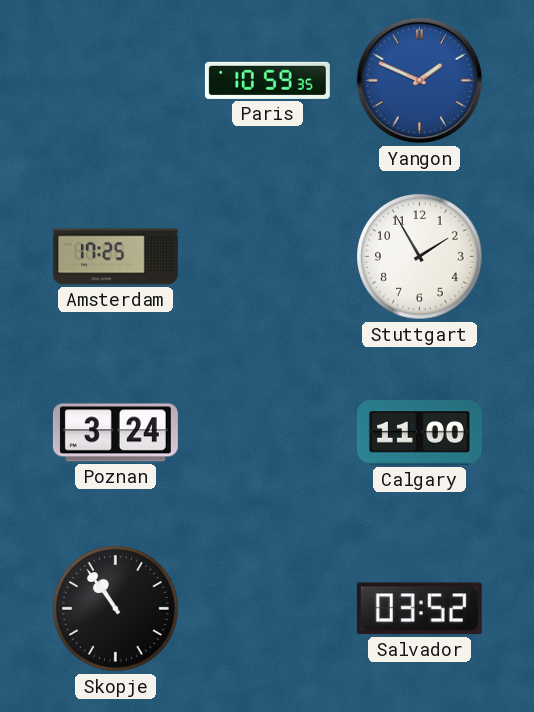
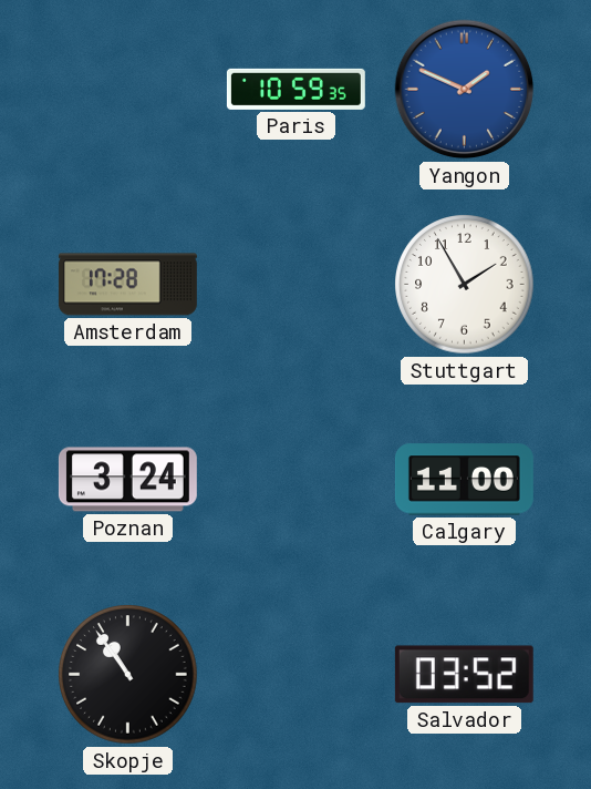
Amsterdam: 17:25 -> 17:28 (127, 285)
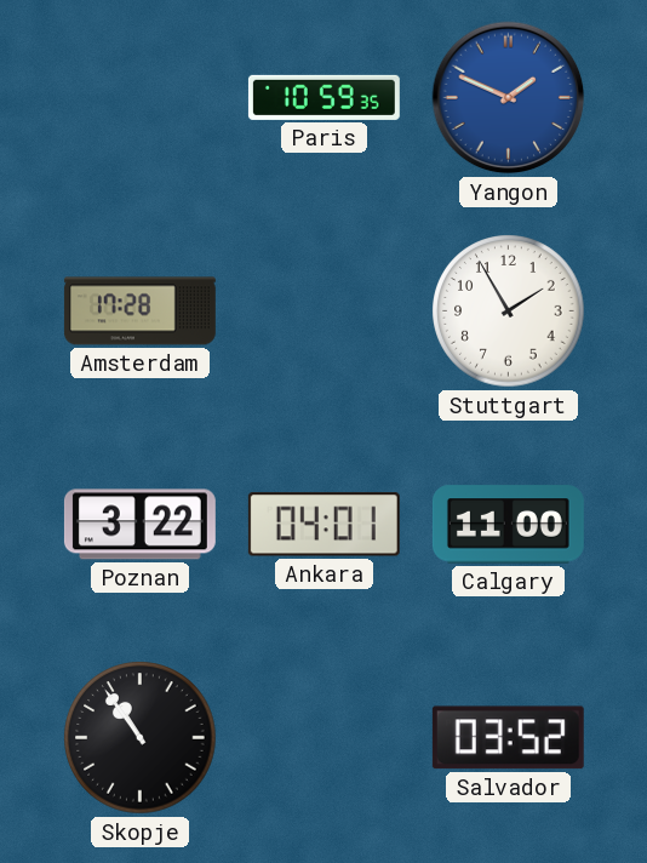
Poznan: 3:24 -> 3:22 (139, 525)
Ankara: none -> 04:01 (323, 525)
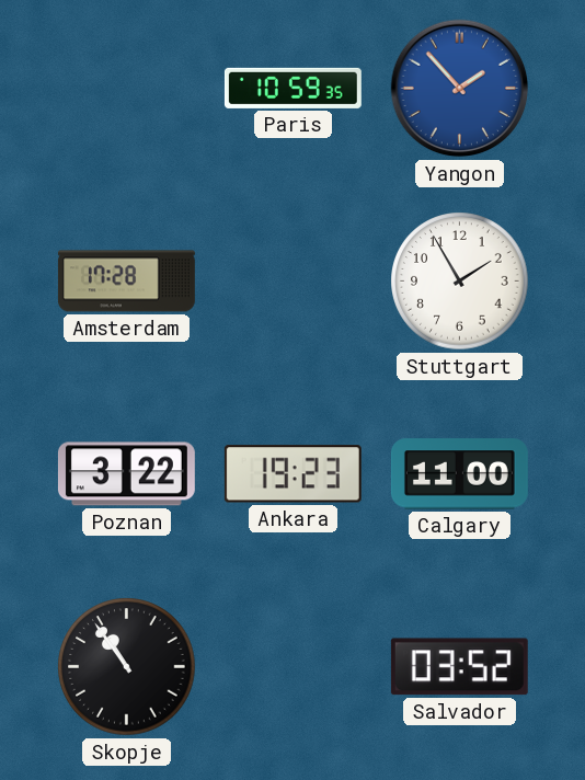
Yangon: 1:49 -> 1:53 (460, 89)
Ankara: 04:01 -> 19:23 (292, 474)
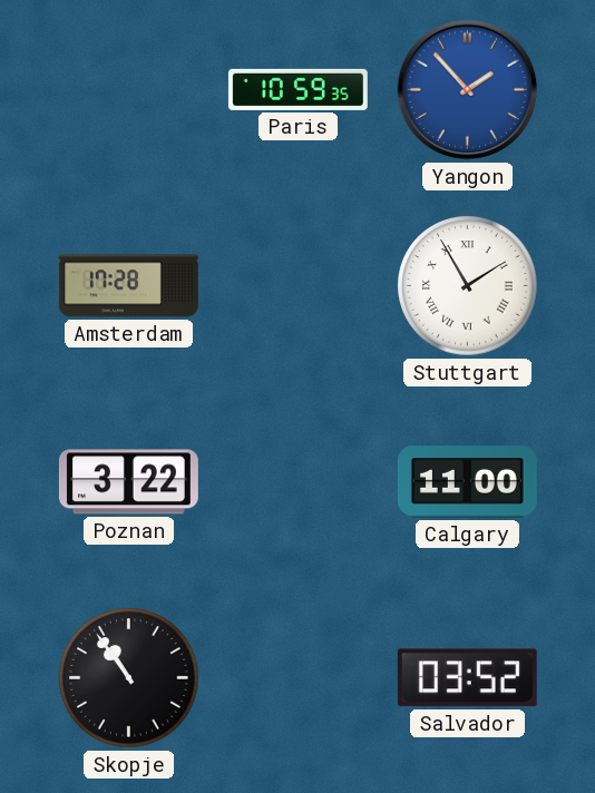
Stuttgart numerals: Arabic -> Roman (468, 286)
Ankara: 19:23 -> none (292, 474)
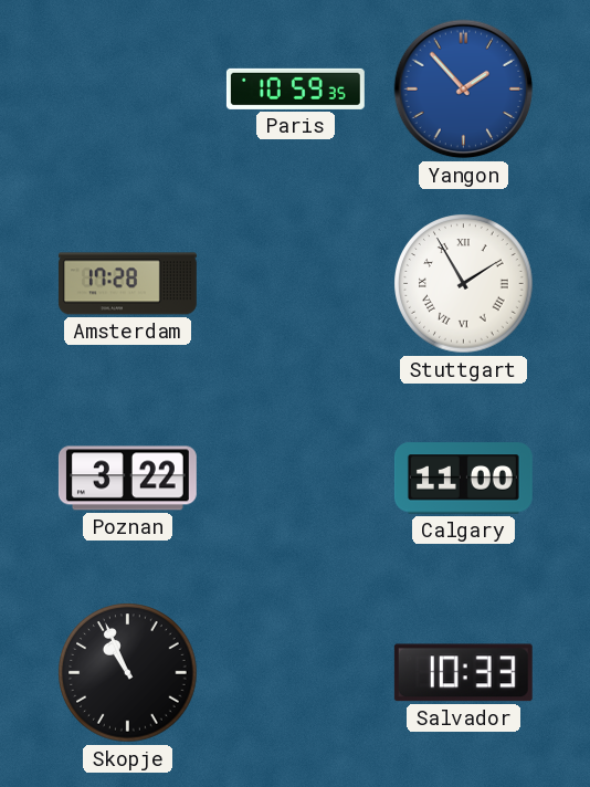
Skopje: 10:54 -> 10:56 (128, 673)
Salvador: 03:52 -> 10:33 (463, 673)
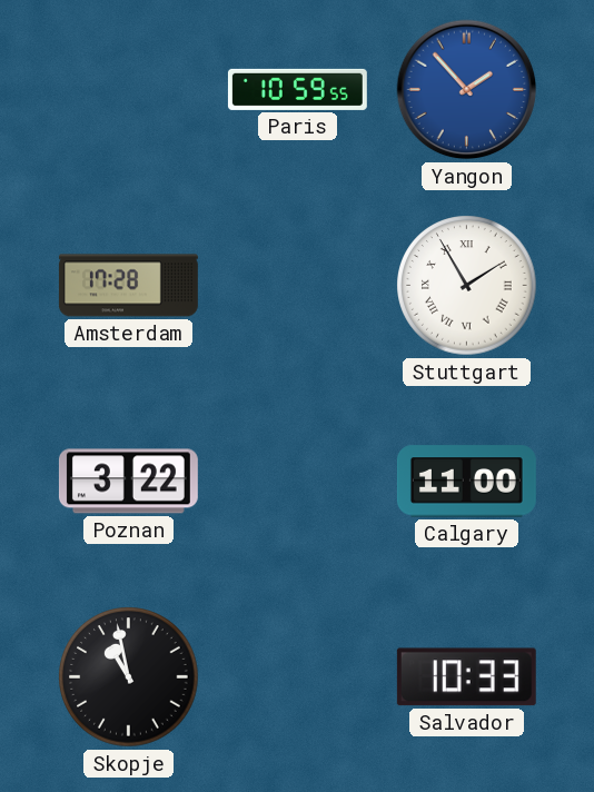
Paris: 10:59:35 -> 10:59:55 (297, 89)
Skopje: 10:56 -> 10:58 (129, 677)
